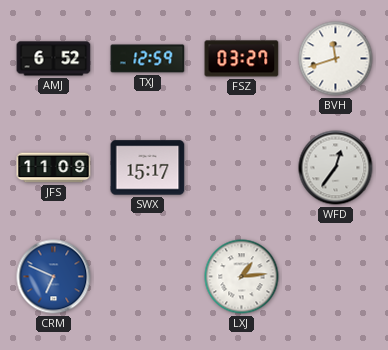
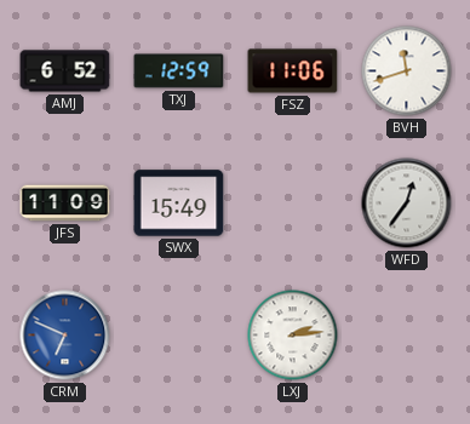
FSZ: 03:27 -> 11:06 (293, 71)
SWX: 15:17 -> 15:49 (179, 204)
LXJ: 1:14 -> 2:14 (293, 336)
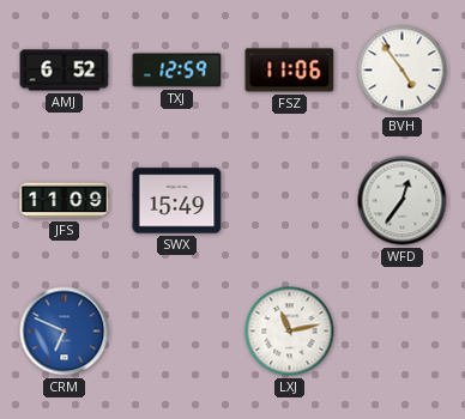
BVH: 11:42 -> 4:54 (403, 71)
LXJ: 2:14 -> 11:13 (290, 332)
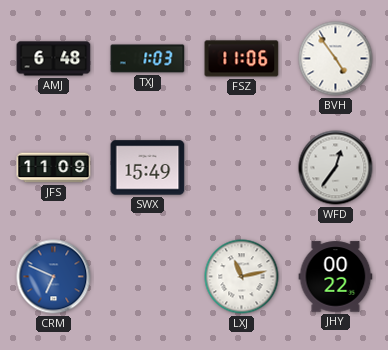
AMJ: 6:52 -> 6:48 (54, 59)
TXJ: 12:59 -> 1:03 (148, 59)
JHY: none -> 00:22 (336, 277)
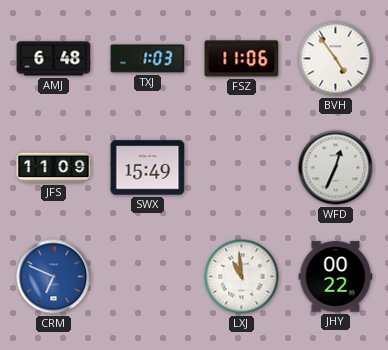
WFD: 12:36 -> 12:34 (336, 168)
LXJ: 11:13 -> 10:59 (242, 277)
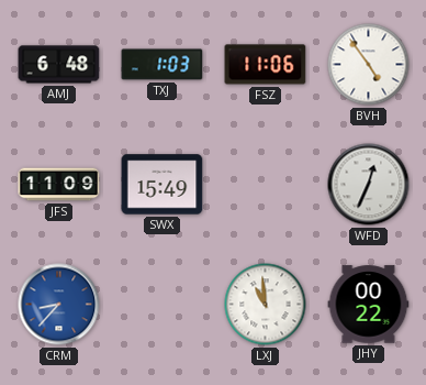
CRM: 6:49 -> 8:37 (59, 305)
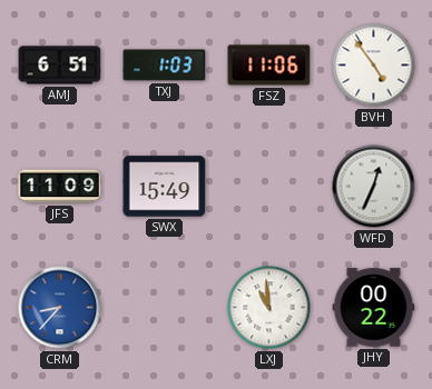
AMJ: 6:48 -> 6:51 (60, 66)
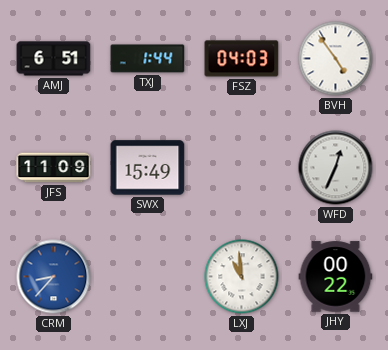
TXJ: 1:03 -> 1:44 (148, 59)
FSZ: 11:06 -> 04:03 (242, 59)
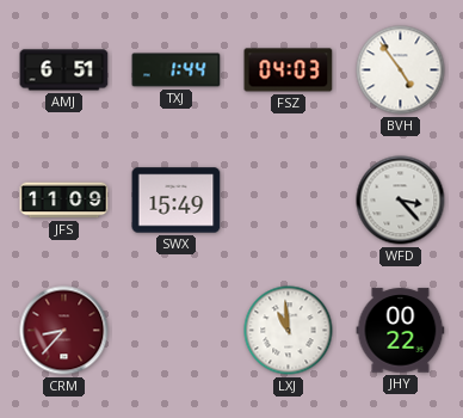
WFD: 12:34 -> 3:23 (401, 201)
CRM dial: blue -> burgundy (64, 331)
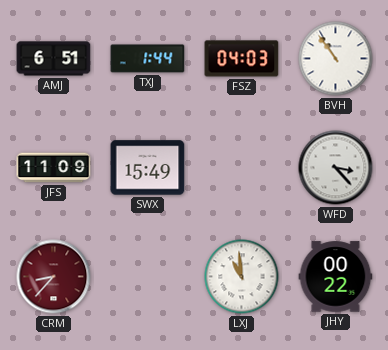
BVH: 4:54 -> 10:54 (336, 59)
